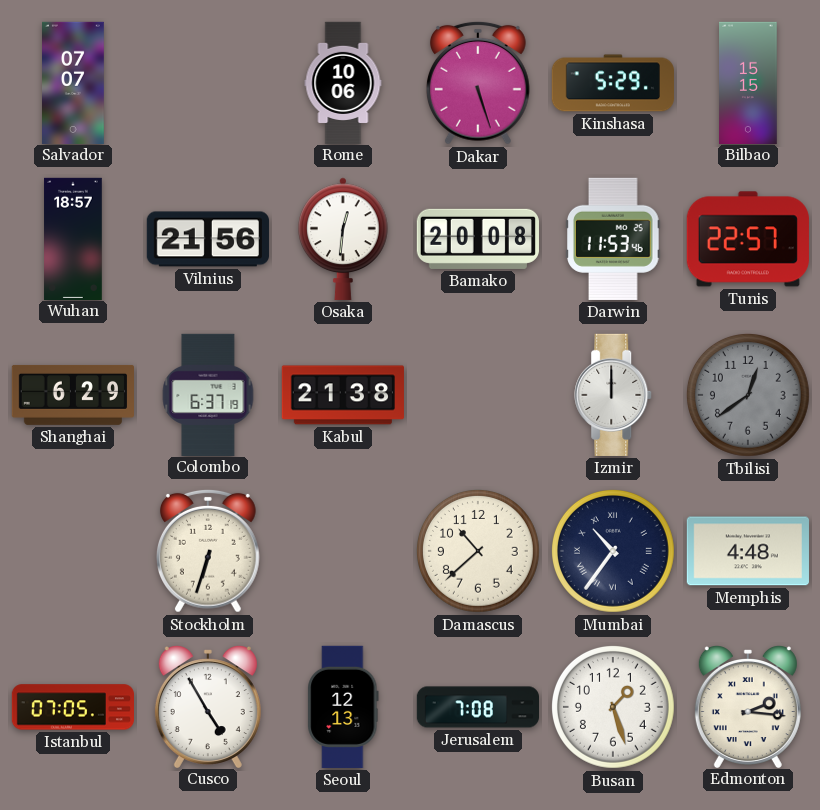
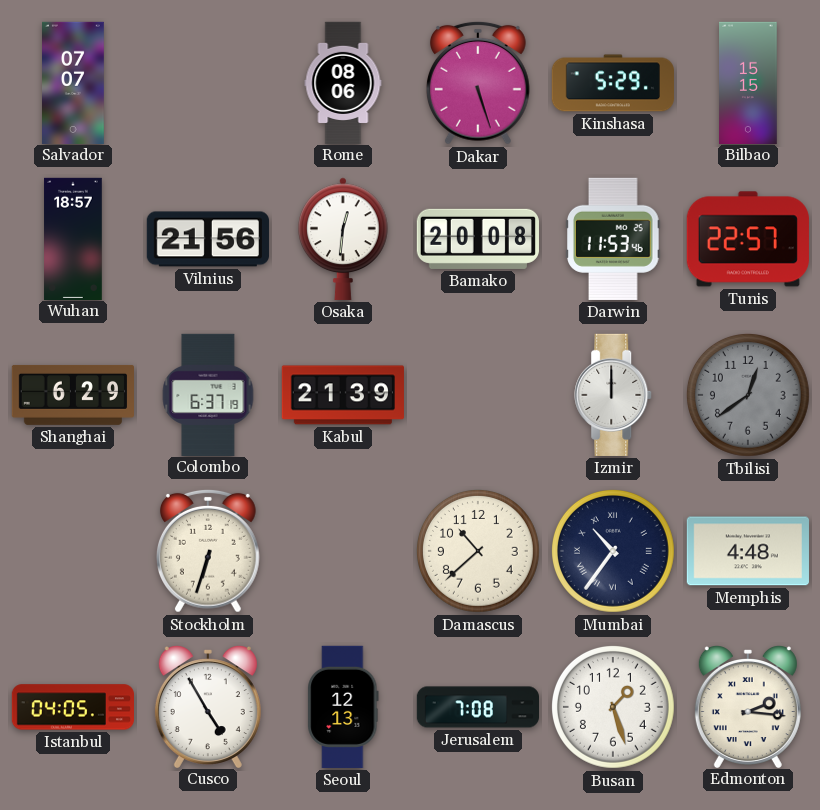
Rome: 10:06 -> 08:06 (343, 82)
Kabul: 21:38 -> 21:39 (343, 395)
Istanbul: 07:05 -> 04:05 (72, 707)
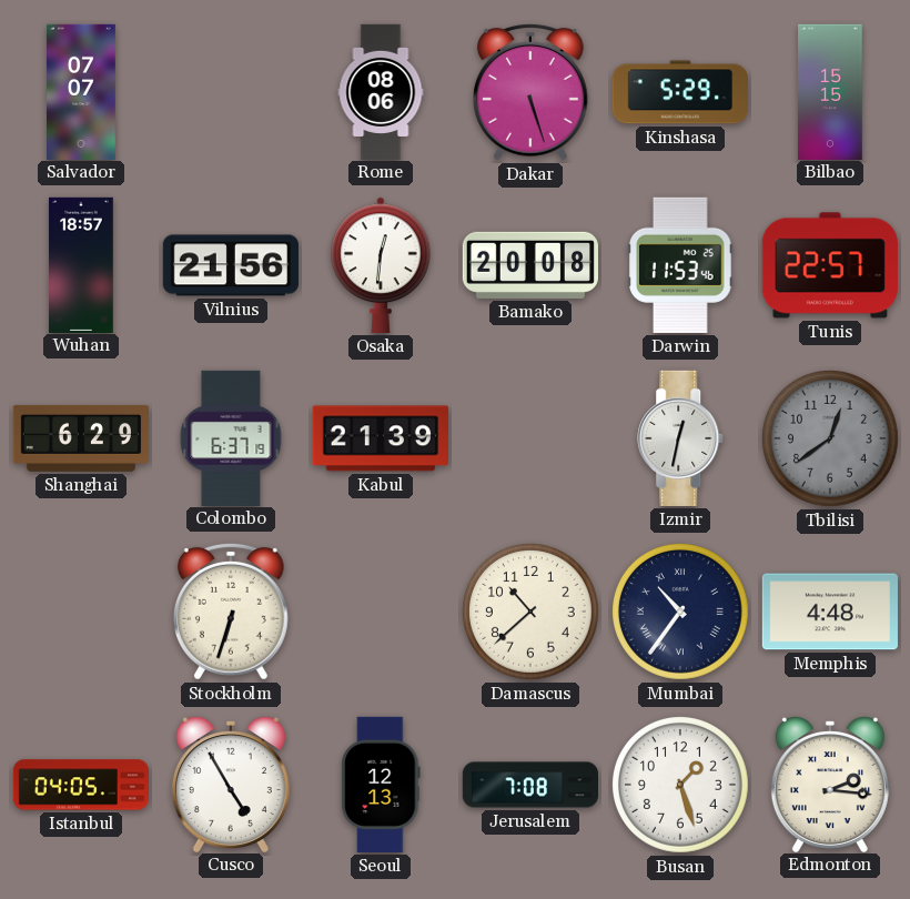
Izmir: 12:00 -> 12:32 (681, 438)
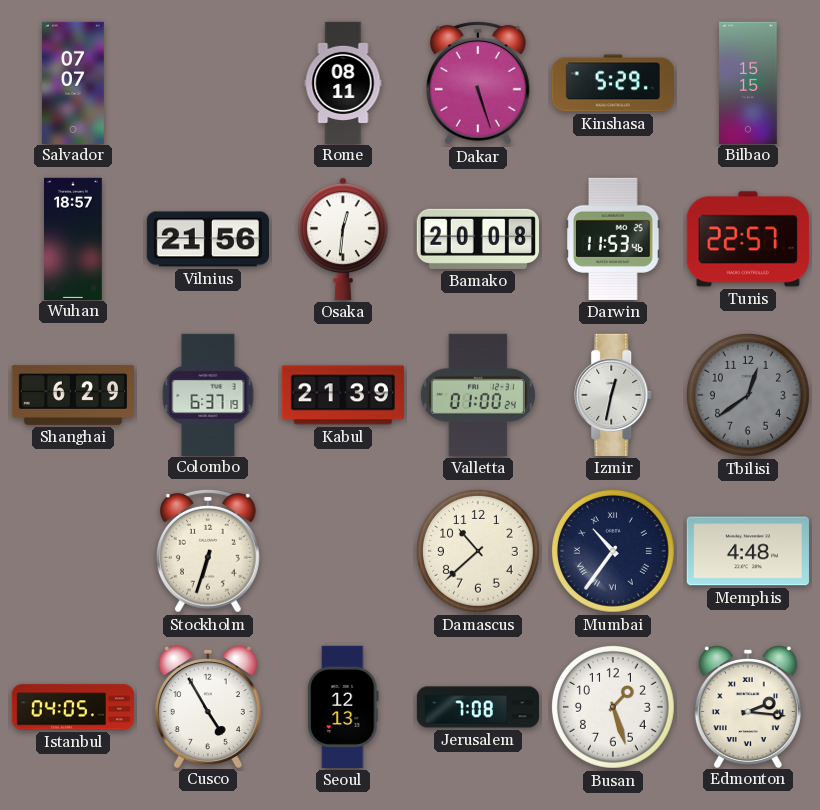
Rome: 08:06 -> 08:11 (343, 82)
Valletta: none -> 01:00 (478, 395)
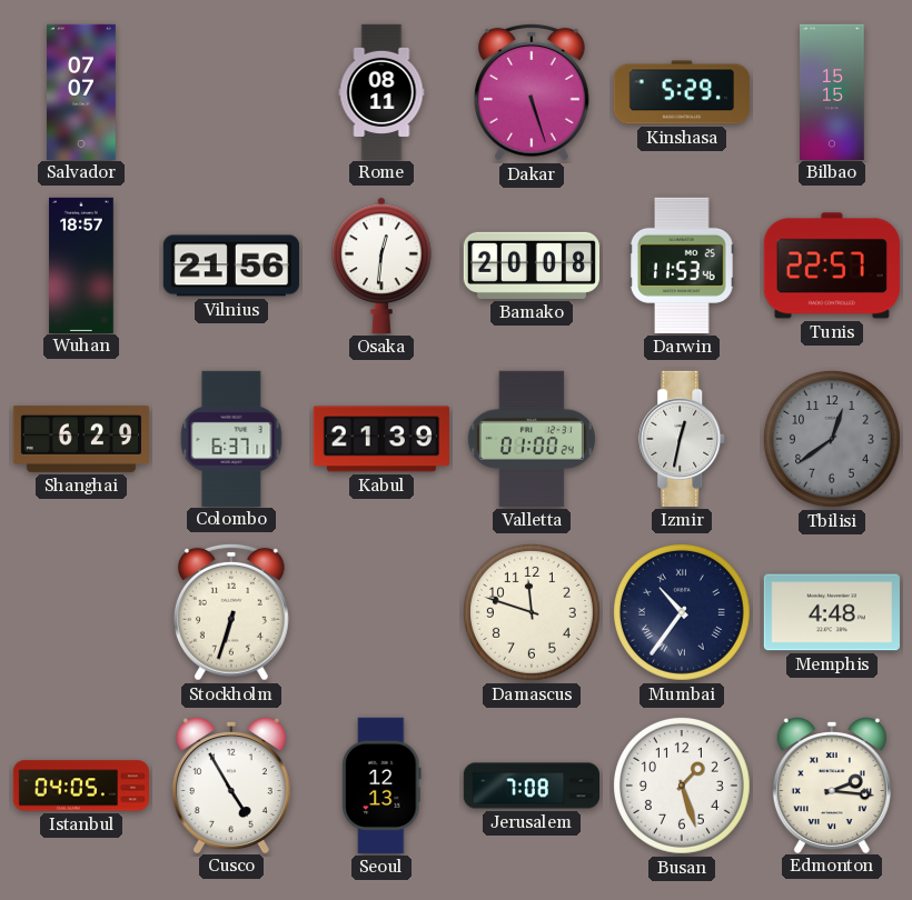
Colombo: 6:37:19 -> 6:37:11 (231, 438)
Damascus: 10:38 -> 11:48 (532, 612)
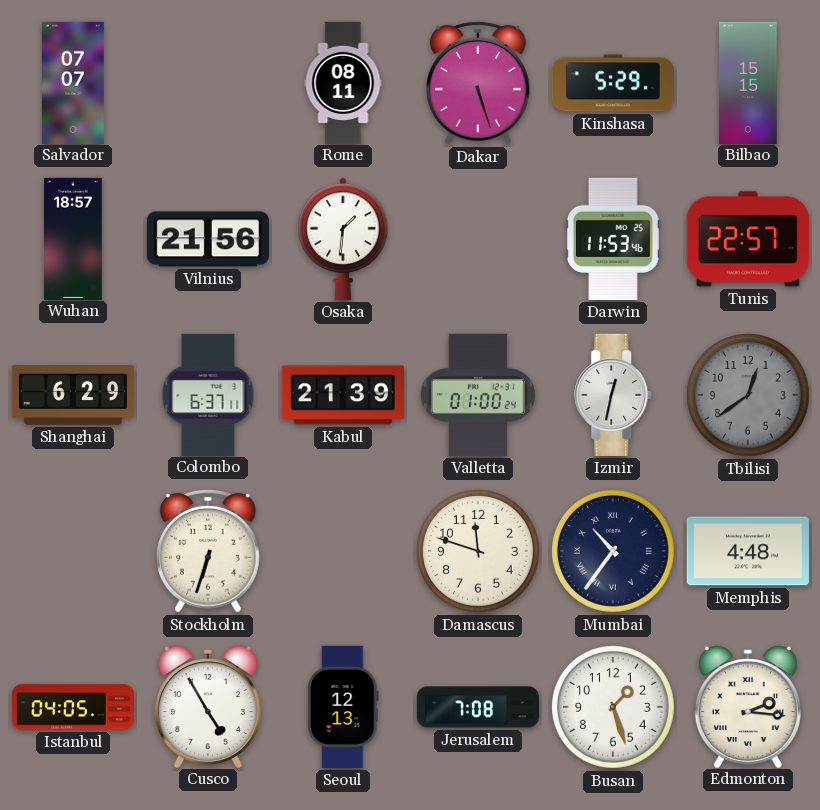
Osaka: 12:31 -> 1:31 (344, 239)
Bamako: 20:08 -> none (532, 266)
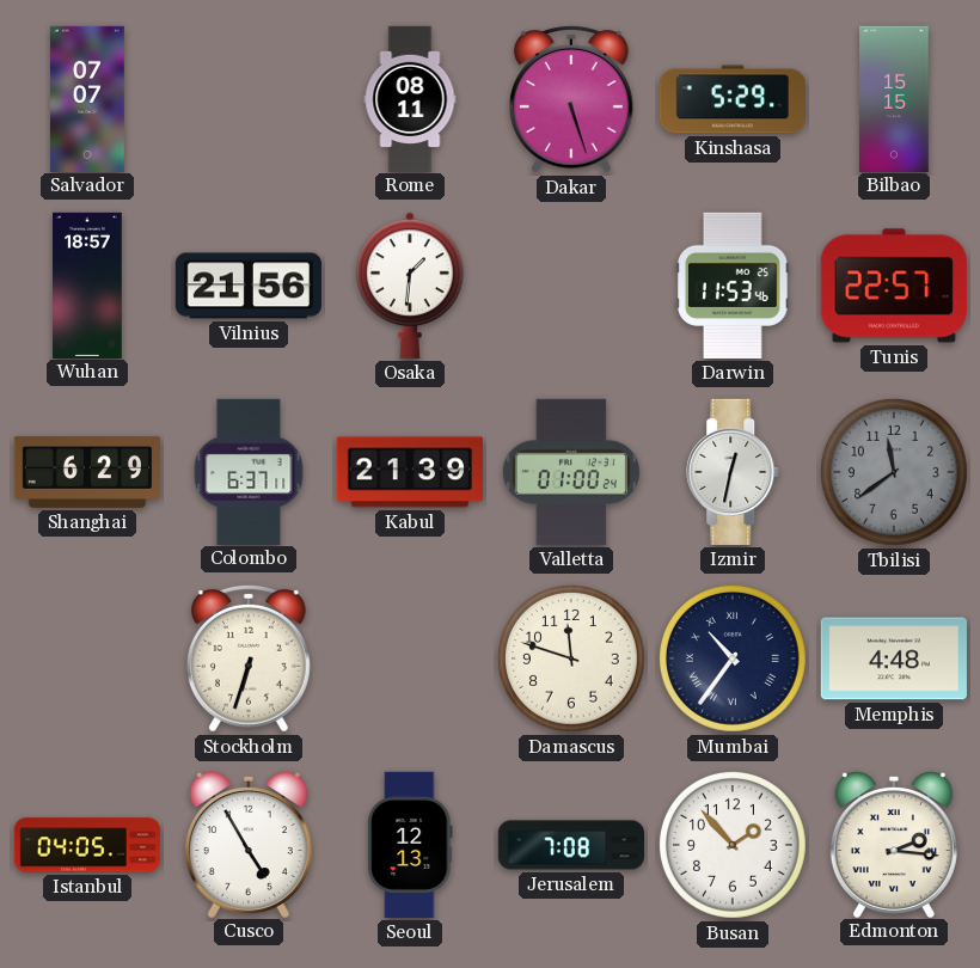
Tbilisi: 12:39 -> 11:39 (894, 472)
Busan: 1:27 -> 1:53 (733, 845)
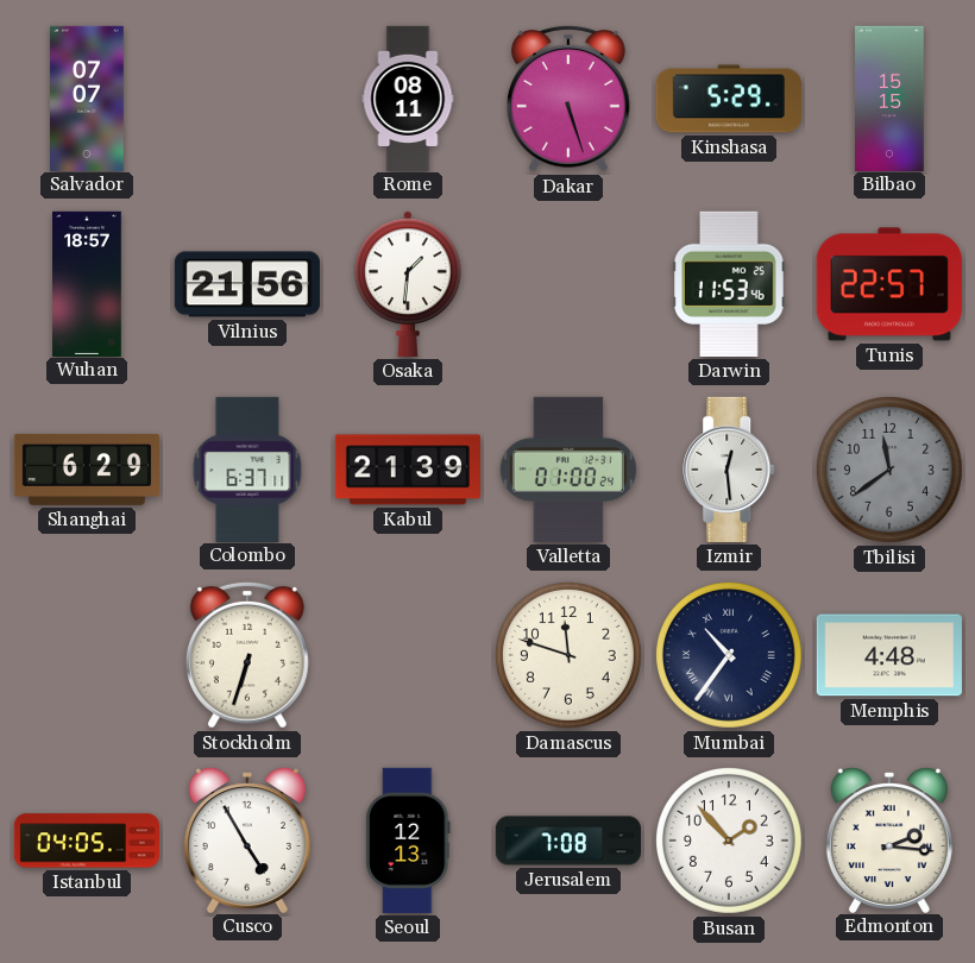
Izmir: 12:32 -> 12:29 (730, 470)
